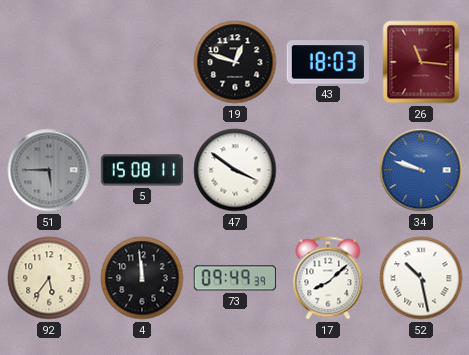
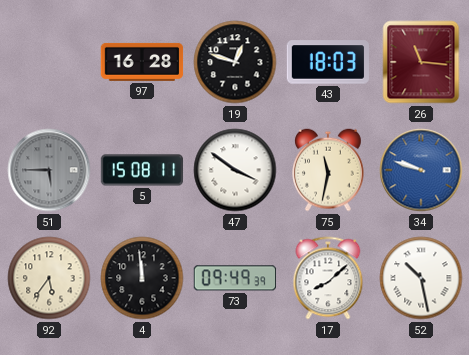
97: none -> 16:28 (142, 62)
75: none -> 11:32 (329, 170)
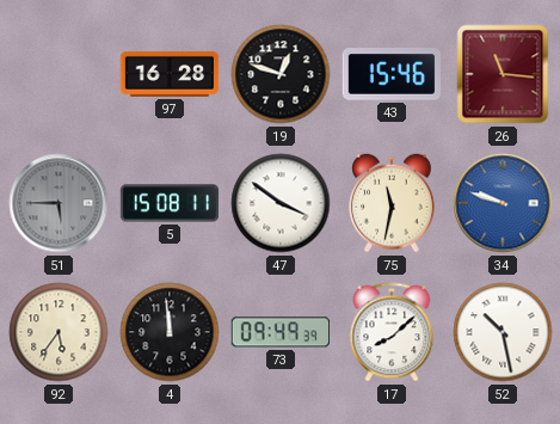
43: 18:03 -> 15:46 (392, 74)
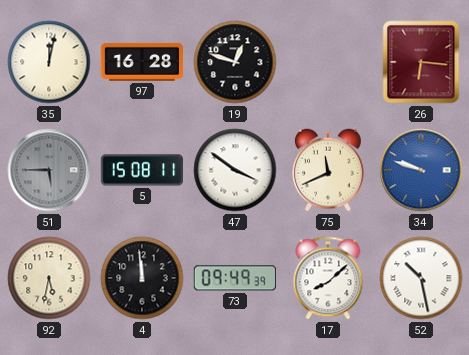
35: none -> 12:02 (49, 62)
43: 15:46 -> none (392, 74)
26: 11:16 -> 6:16 (421, 62)
75: 11:32 -> 11:41 (329, 170)
92: 5:36 -> 5:32 (49, 278)
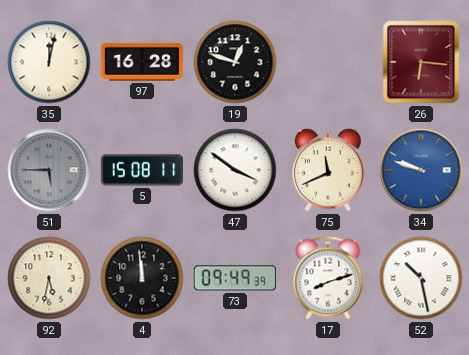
17: 8:08 -> 8:12 (328, 278)
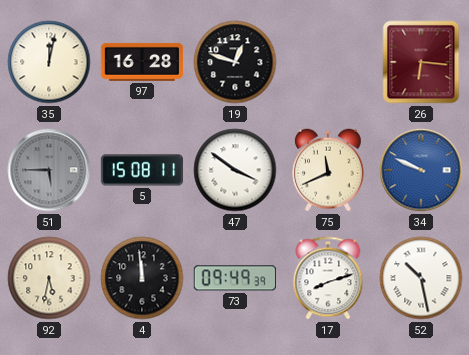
34: 9:48 -> 9:49 (421, 170)
